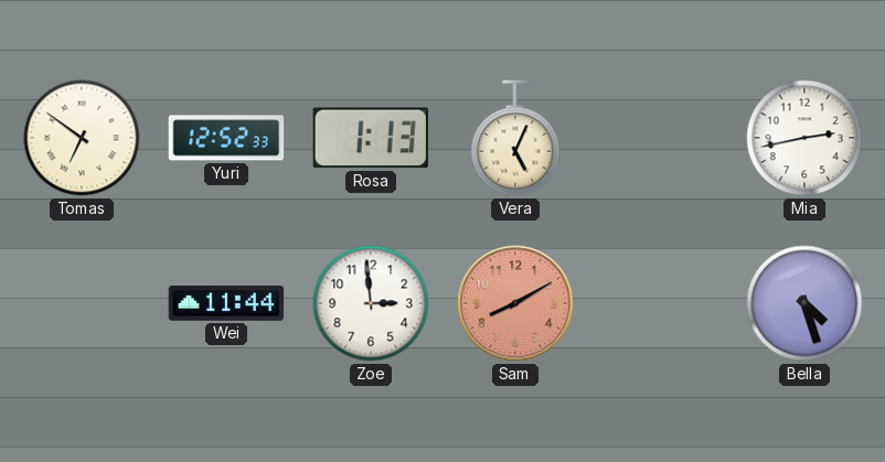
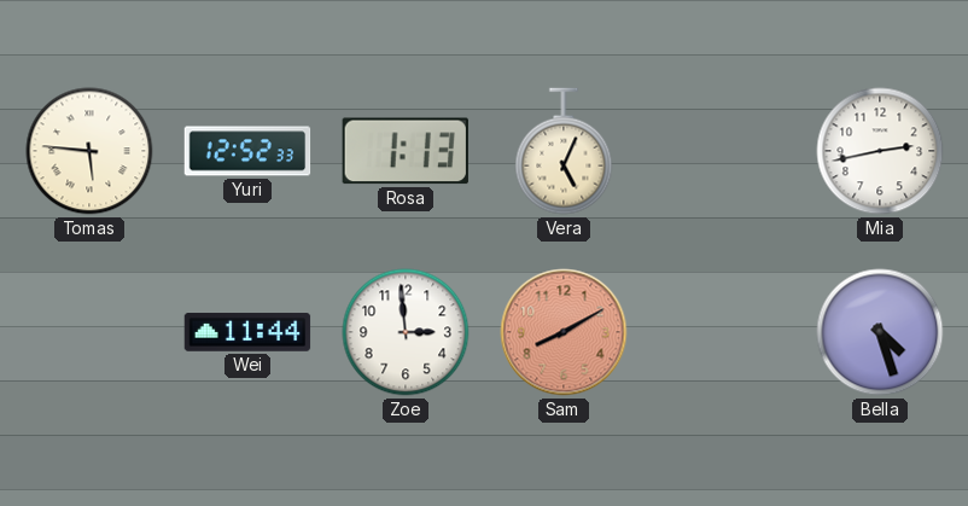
Tomas: 6:51 -> 5:46 (89, 151)
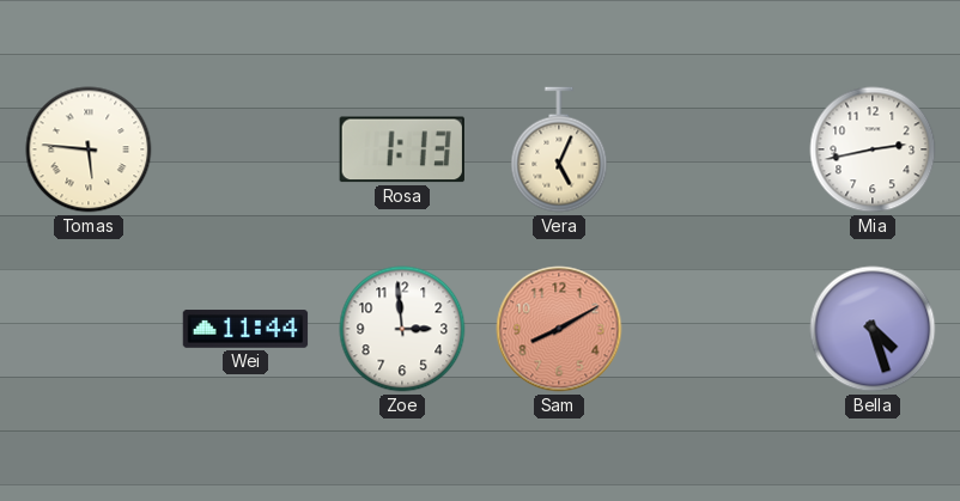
Yuri: 12:52 -> none (247, 151)
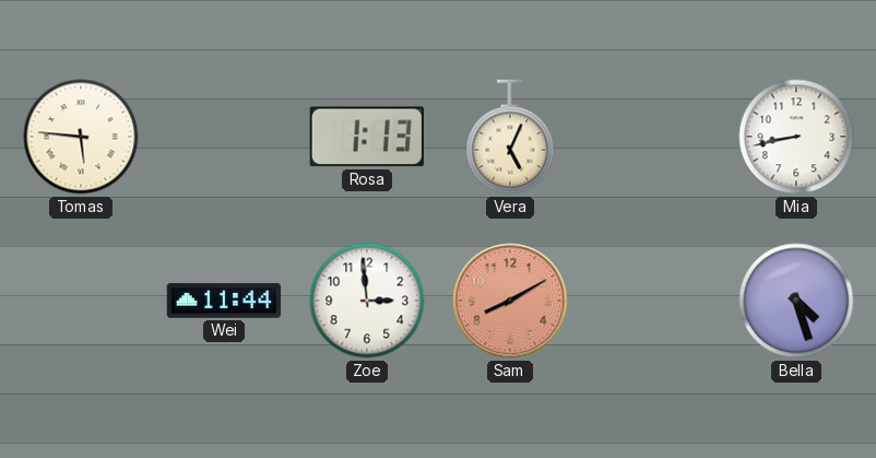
Mia: 2:43 -> 8:43 (796, 137)
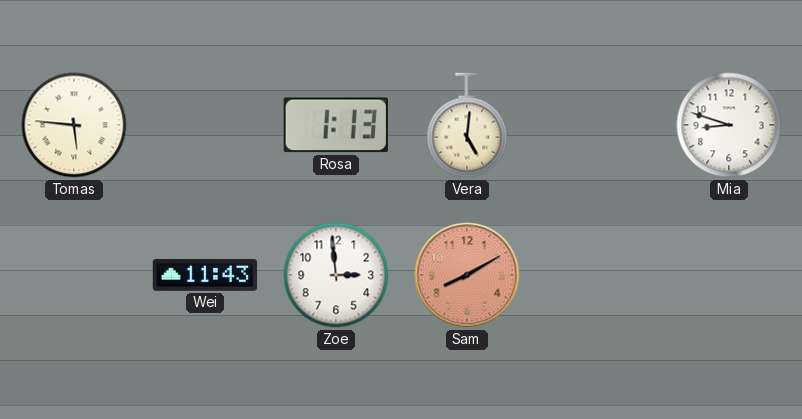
Vera: 5:04 -> 5:01 (467, 125)
Mia: 8:43 -> 8:48 (729, 125)
Wei: 11:44 -> 11:43 (205, 275)
Bella: 4:27 -> none (796, 301)
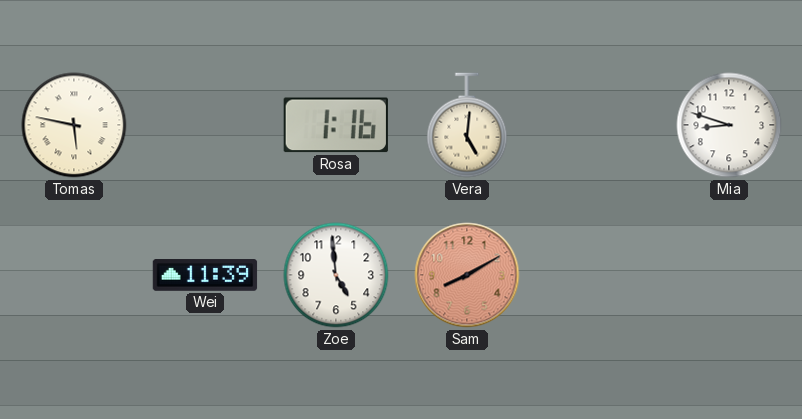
Tomas: 5:46 -> 5:47 (74, 125)
Rosa: 1:13 -> 1:16 (336, 125)
Wei: 11:43 -> 11:39 (205, 275)
Zoe: 2:59 -> 4:59 (336, 275)
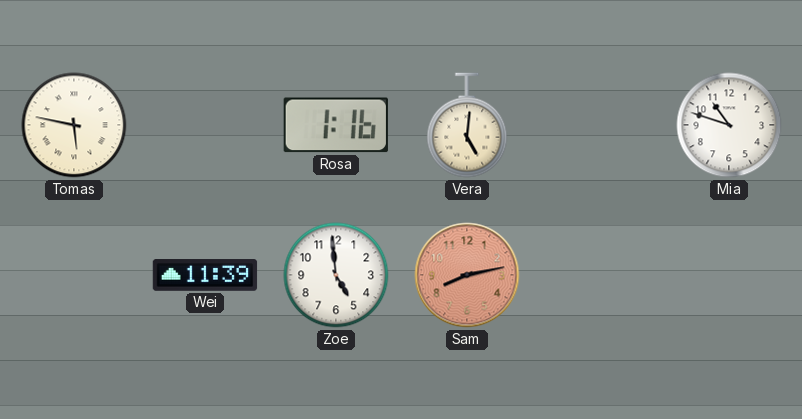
Mia: 8:48 -> 10:48 (729, 125)
Sam: 8:10 -> 8:13 (467, 275)
